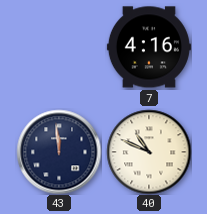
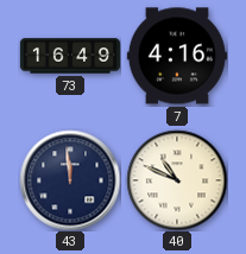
73: none -> 16:49 (70, 56)
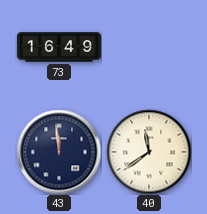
7: 4:16 -> none (177, 56)
40: 10:49 -> 11:39 (149, 152)
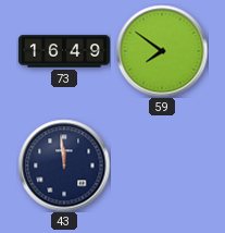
59: none -> 7:51 (162, 51)
40: 11:39 -> none (149, 152)
